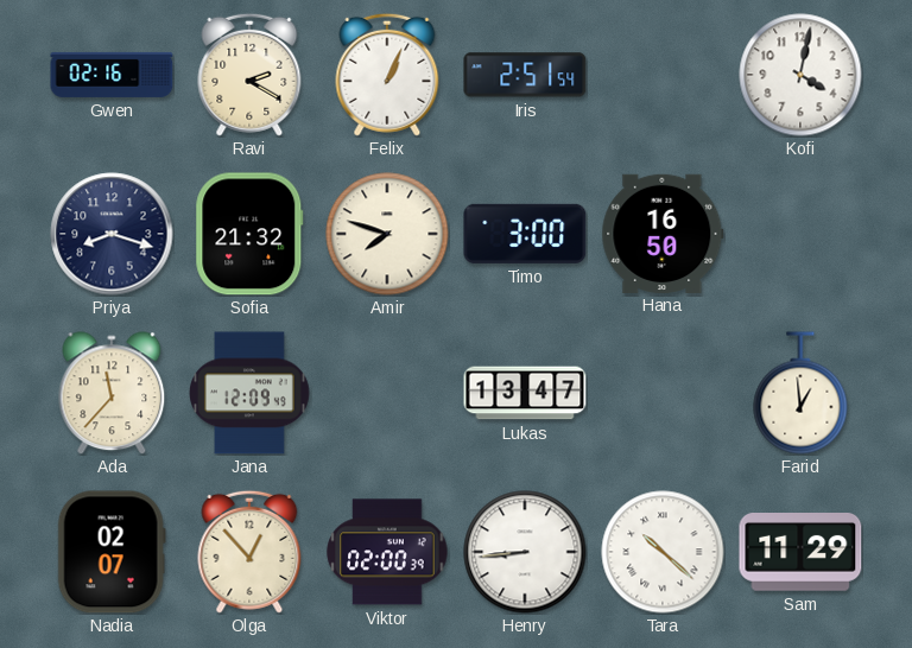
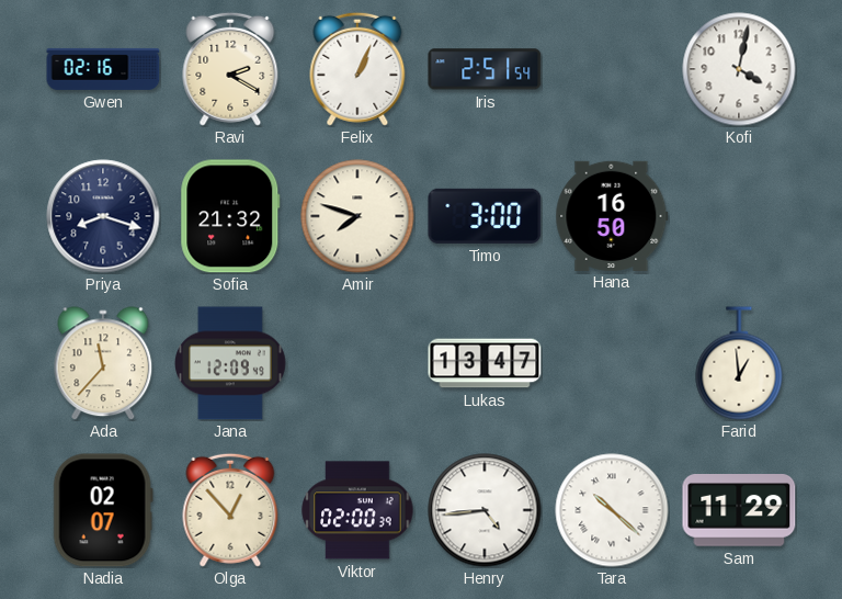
Henry: 8:44 -> 4:44 (485, 510)
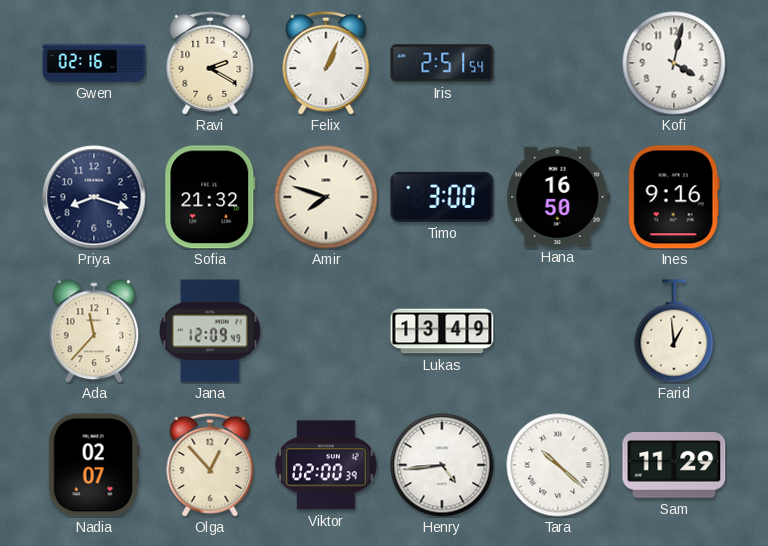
Ines: none -> 9:16 (674, 197)
Lukas: 13:47 -> 13:49 (442, 331)
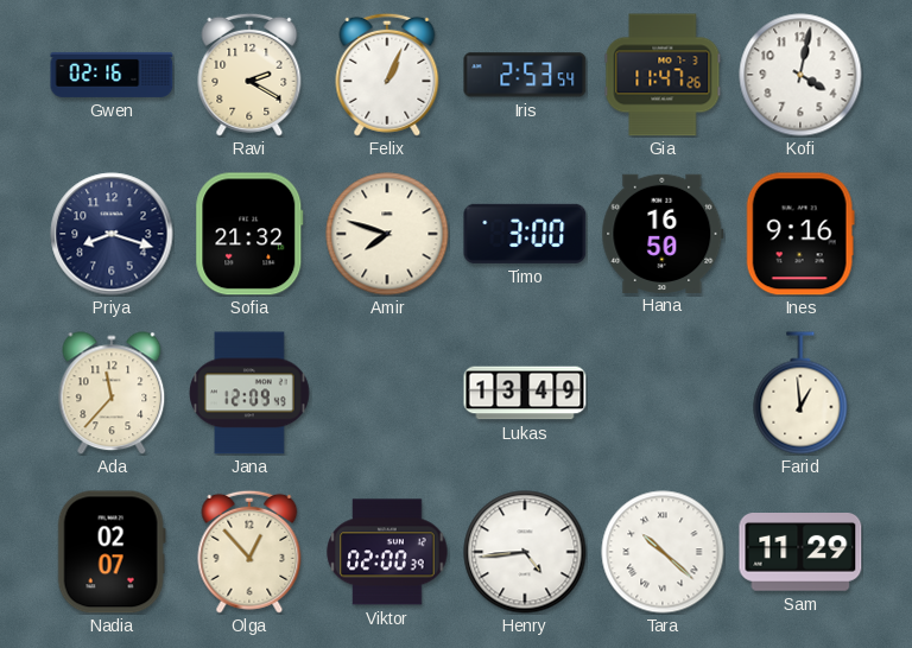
Iris: 2:51 -> 2:53 (525, 75)
Gia: none -> 11:47 (663, 75)
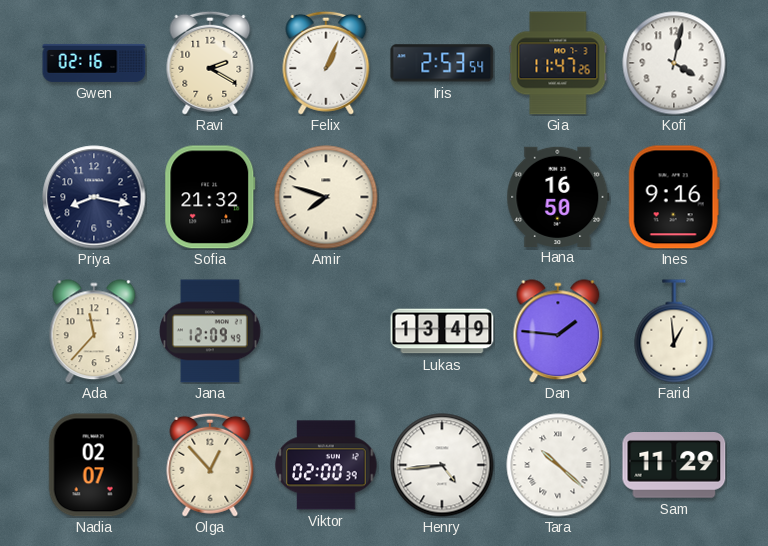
Priya: 8:18 -> 8:17 (94, 197)
Timo: 3:00 -> none (525, 234)
Dan: none -> 1:46 (558, 331)
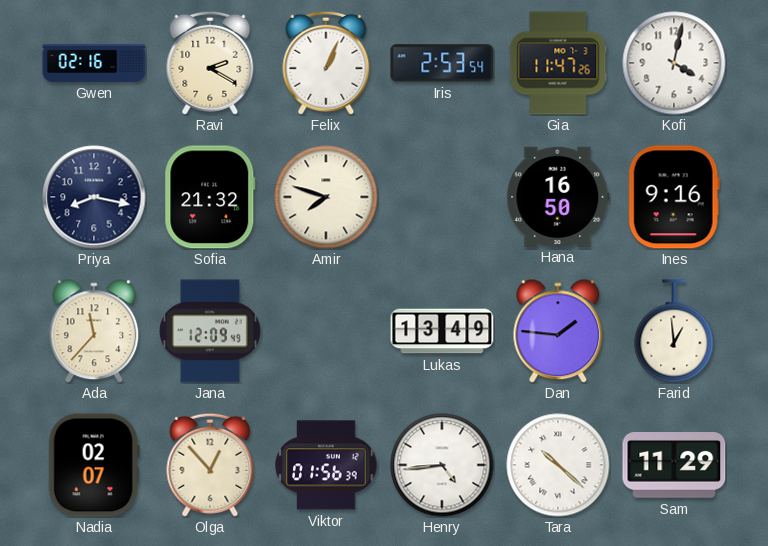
Viktor: 02:00 -> 01:56 (326, 465)
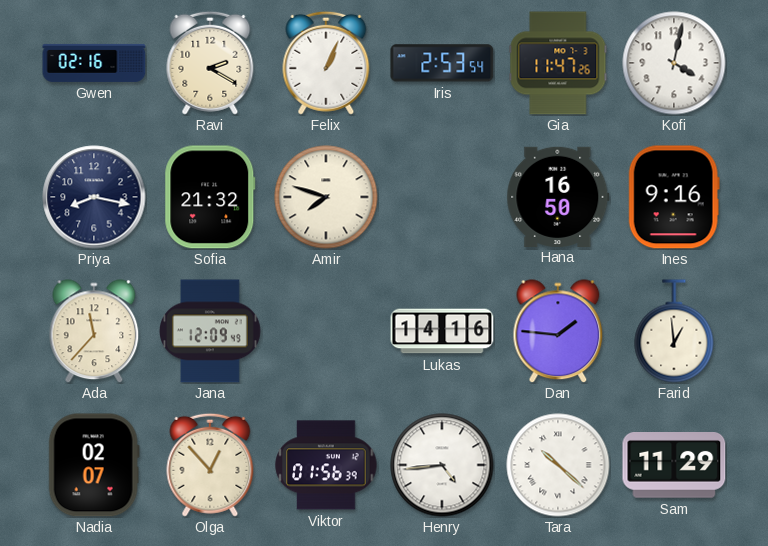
Lukas: 13:49 -> 14:16 (442, 331)
